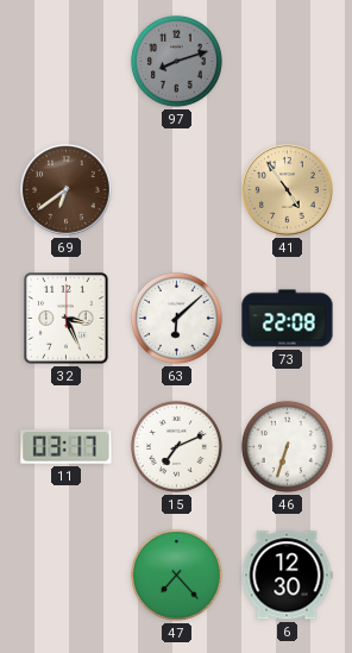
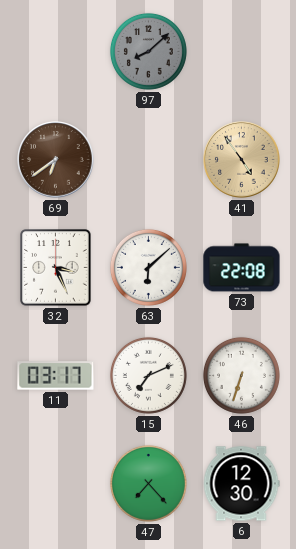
97: 8:12 -> 8:08 (148, 51)
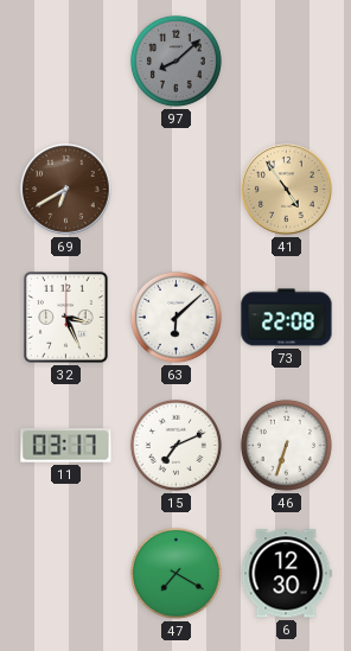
69: 6:39 -> 6:40 (66, 190)
47: 7:23 -> 7:20 (175, 573)
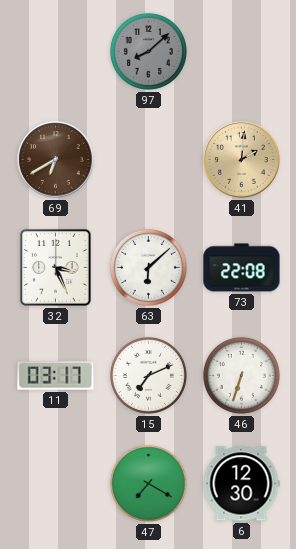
41: 4:54 -> 2:01 (242, 160)
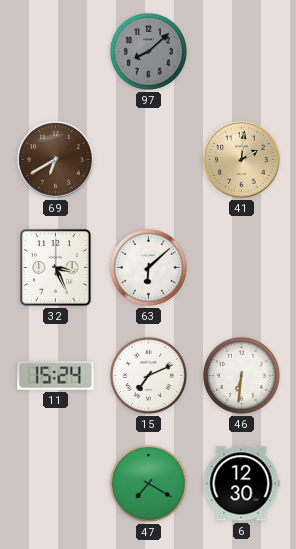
73: 22:08 -> none (242, 268)
11: 03:17 -> 15:24 (56, 376)
46: 6:33 -> 6:31 (241, 375)
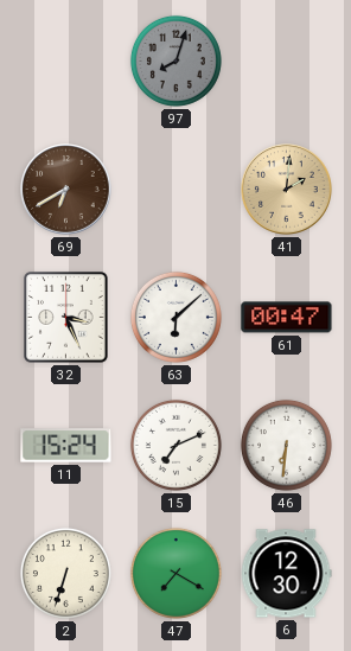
97: 8:08 -> 8:03 (175, 60)
61: none -> 00:47 (287, 318)
2: none -> 6:33 (65, 573)
